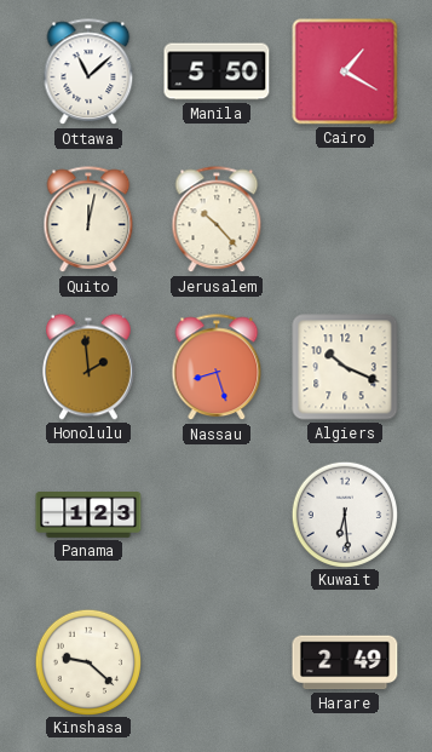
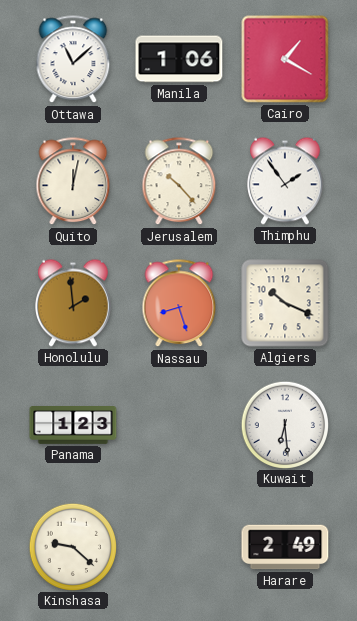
Manila: 5:50 -> 1:06 (179, 59)
Thimphu: none -> 1:54 (286, 181)
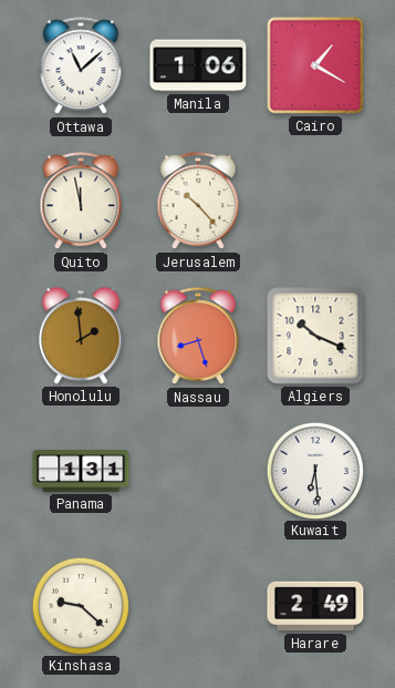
Quito: 12:02 -> 11:58 (81, 202)
Thimphu: 1:54 -> none (286, 181)
Panama: 1:23 -> 1:31 (81, 472)
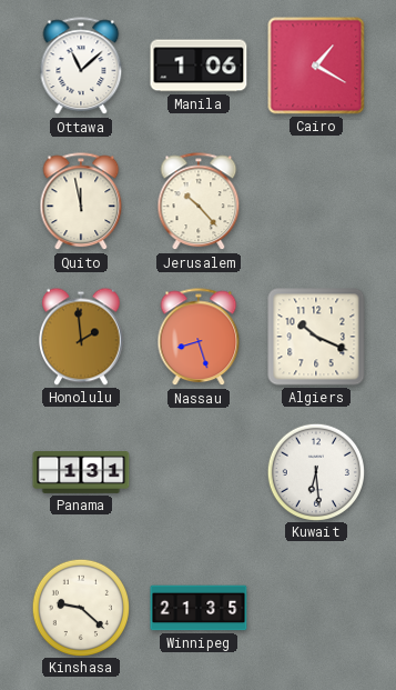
Winnipeg: none -> 21:35 (199, 608)
Harare: 2:49 -> none (315, 606)
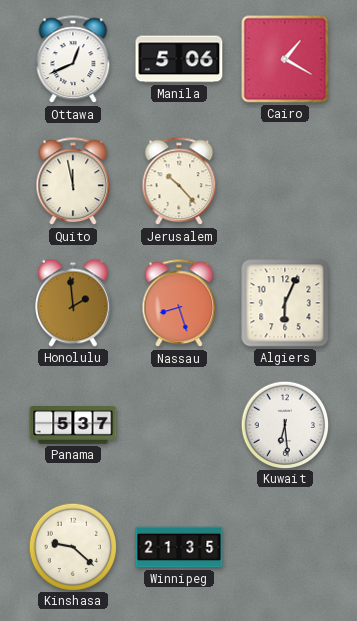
Ottawa: 11:08 -> 12:41 (73, 60)
Manila: 1:06 -> 5:06 (179, 59)
Algiers: 10:19 -> 6:04 (285, 303)
Panama: 1:31 -> 5:37 (73, 426)
